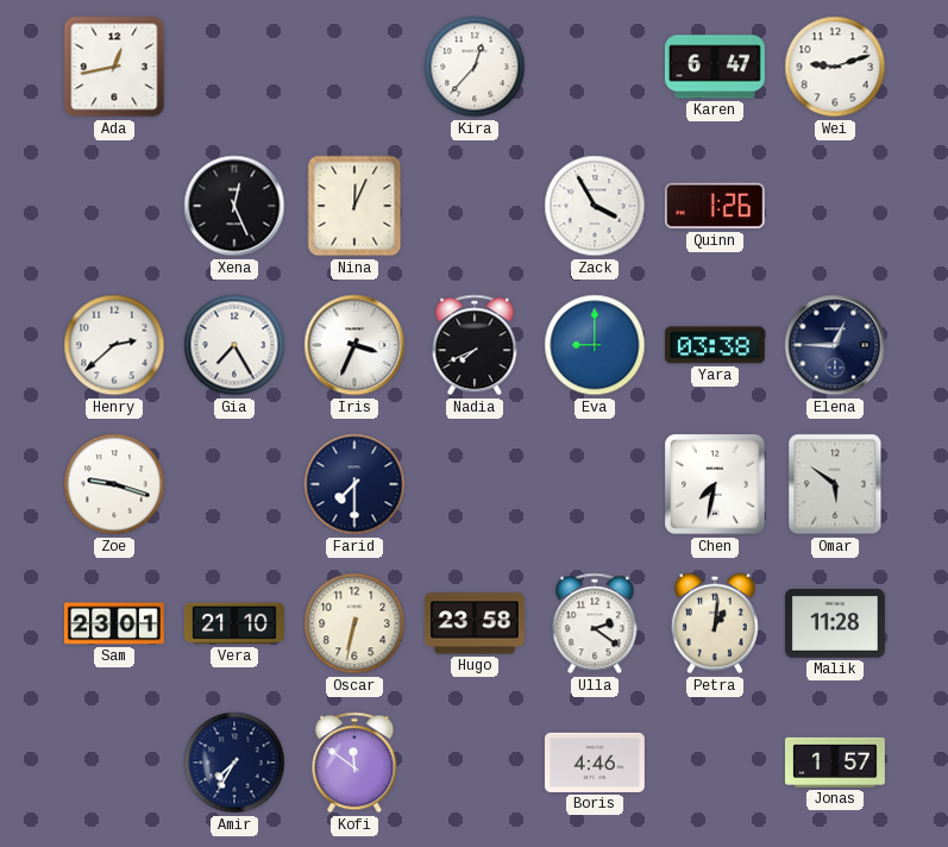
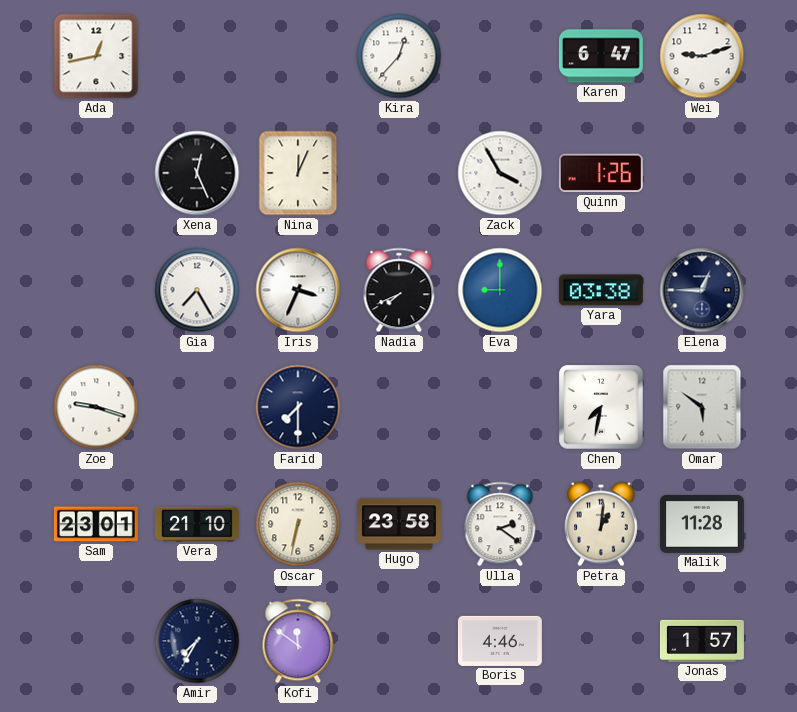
Henry: 2:38 -> none (114, 345)
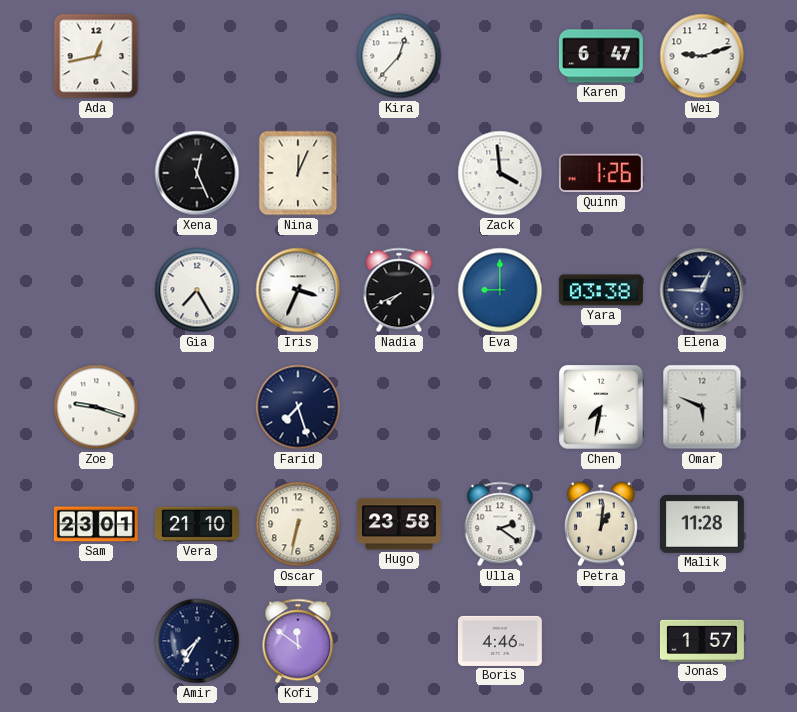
Zack: 3:55 -> 3:59 (500, 173)
Farid: 7:30 -> 7:27 (298, 407)
Omar: 5:51 -> 5:49 (702, 407)
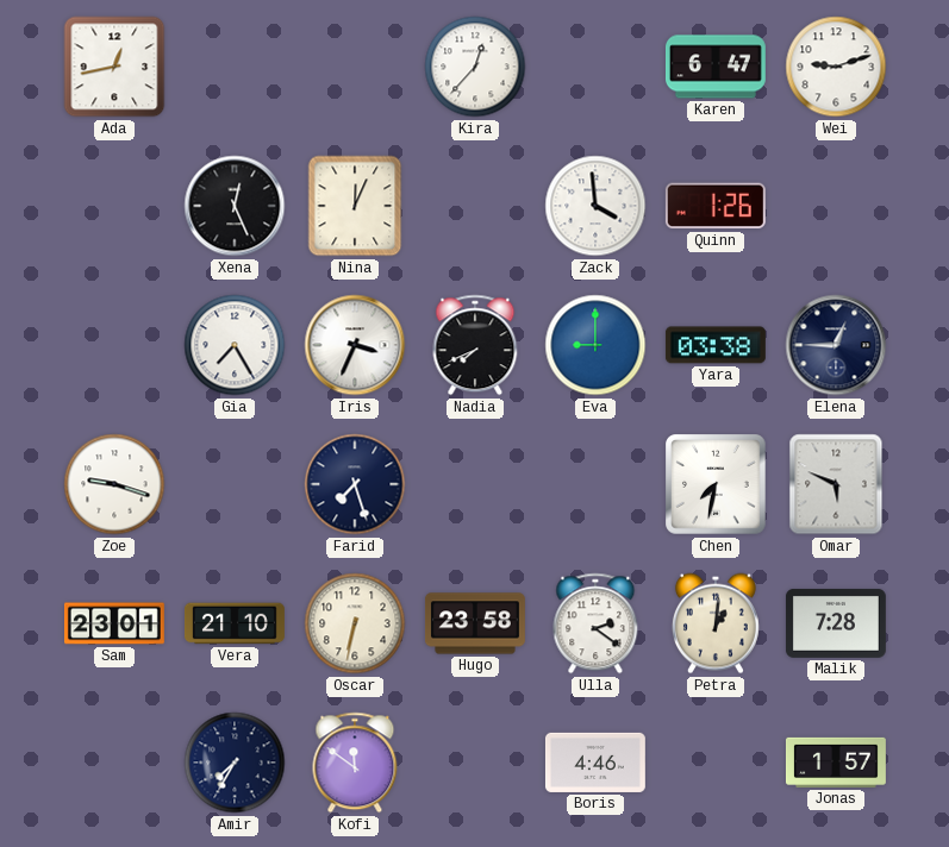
Malik: 11:28 -> 7:28 (836, 623)
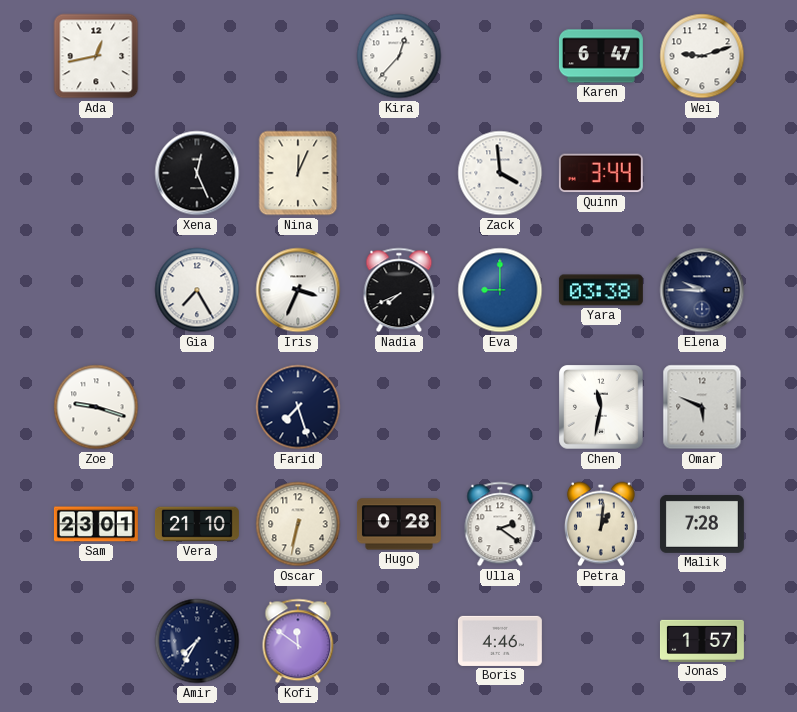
Quinn: 1:26 -> 3:44 (601, 173)
Elena: 12:45 -> 9:45 (702, 290)
Chen: 7:32 -> 11:32 (601, 407)
Hugo: 23:58 -> 0:28 (399, 524)
